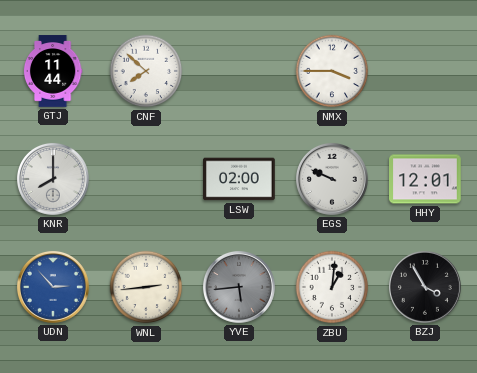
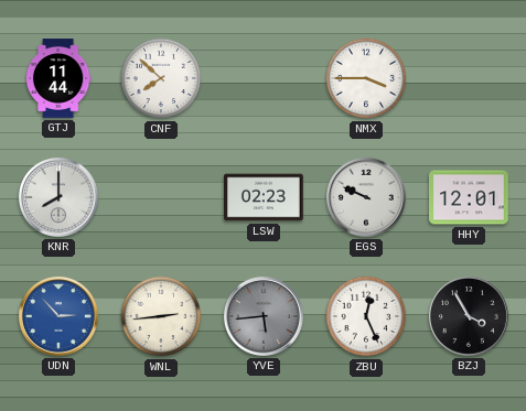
LSW: 02:00 -> 02:23 (265, 197)
ZBU: 1:01 -> 12:26 (366, 316)
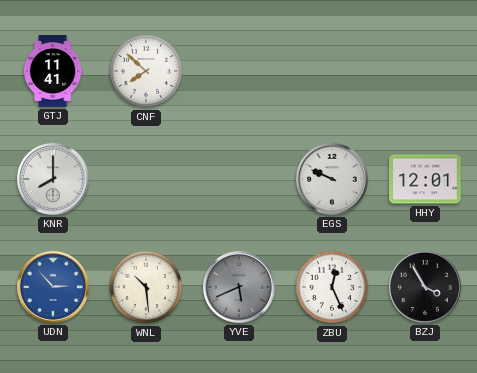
GTJ: 11:44 -> 11:41 (53, 71)
NMX: 3:45 -> none (366, 78)
LSW: 02:23 -> none (265, 197)
WNL: 2:44 -> 10:29 (146, 287)
YVE: 5:44 -> 5:41 (239, 287)
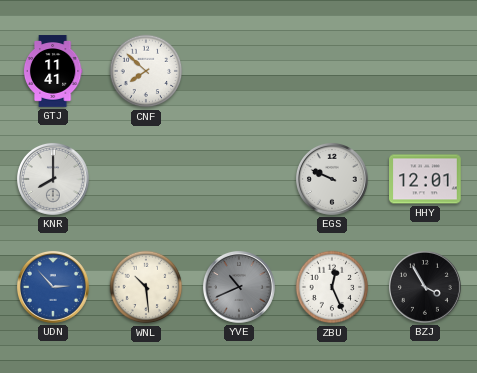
YVE: 5:41 -> 10:41 (239, 287)
